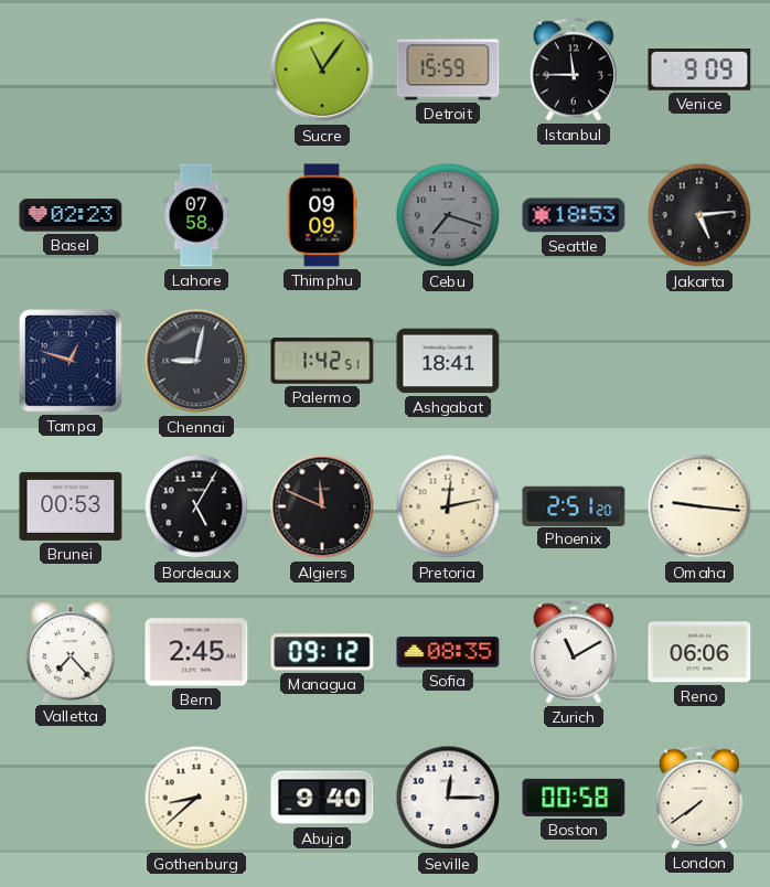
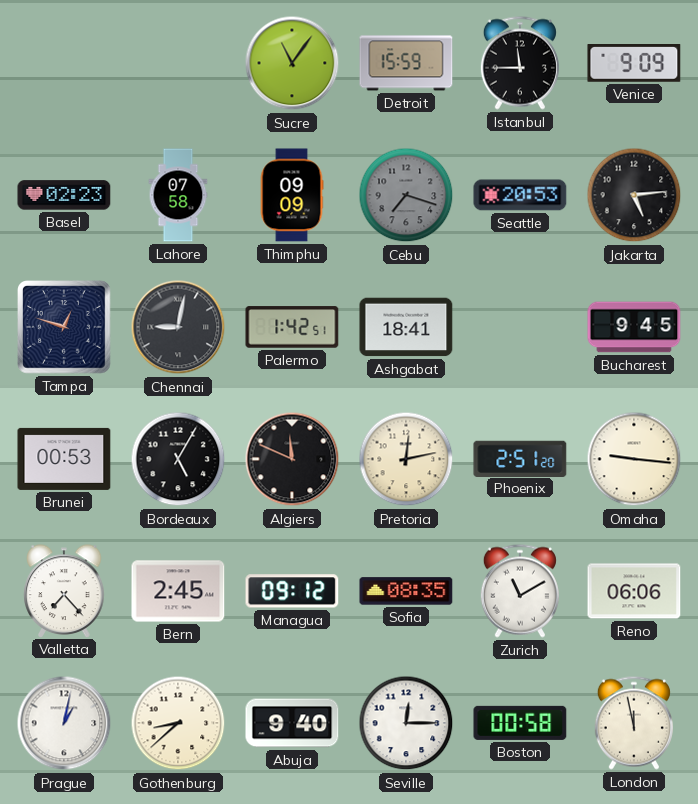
Seattle: 18:53 -> 20:53 (520, 195)
Bucharest: none -> 9:45 (634, 327)
Prague: none -> 1:02 (64, 723)
London: 7:39 -> 11:58 (634, 723)
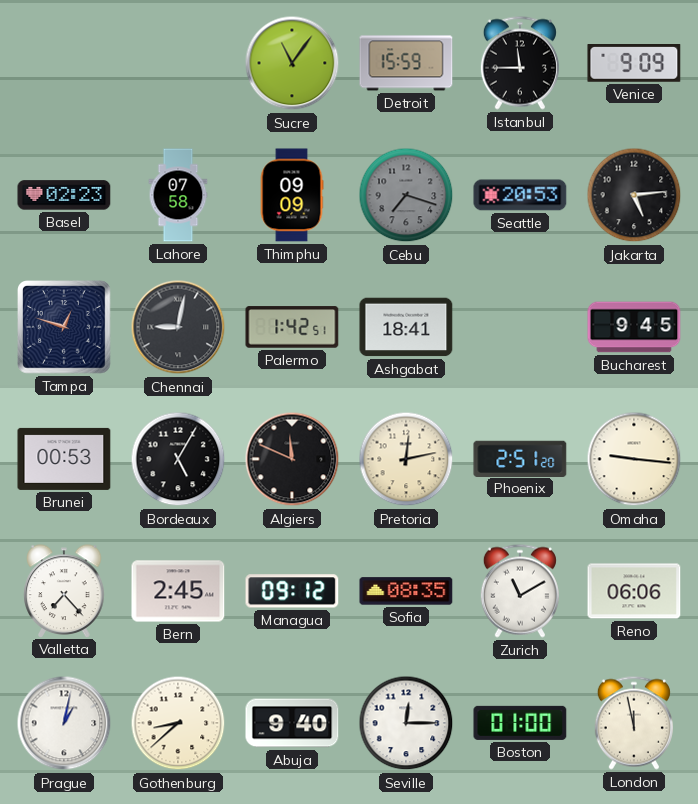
Boston: 00:58 -> 01:00 (520, 723)
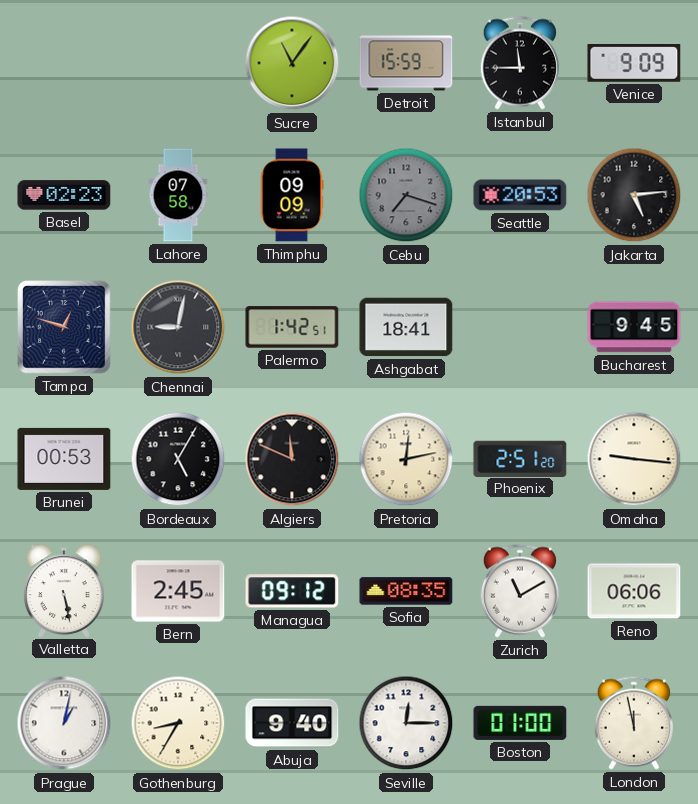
Valletta: 7:23 -> 5:28 (64, 591)
Gothenburg: 8:38 -> 8:35 (178, 723)
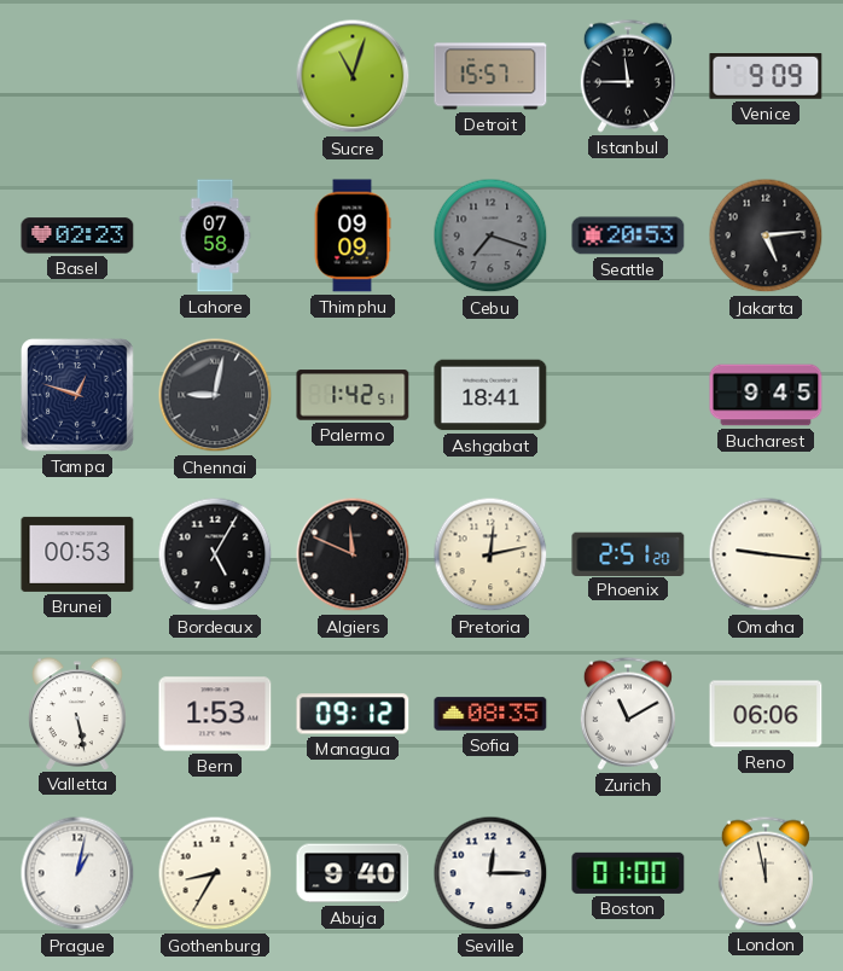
Sucre: 11:06 -> 11:03 (353, 76)
Detroit: 15:59 -> 15:57 (490, 76)
Bern: 2:45 -> 1:53 (215, 714)
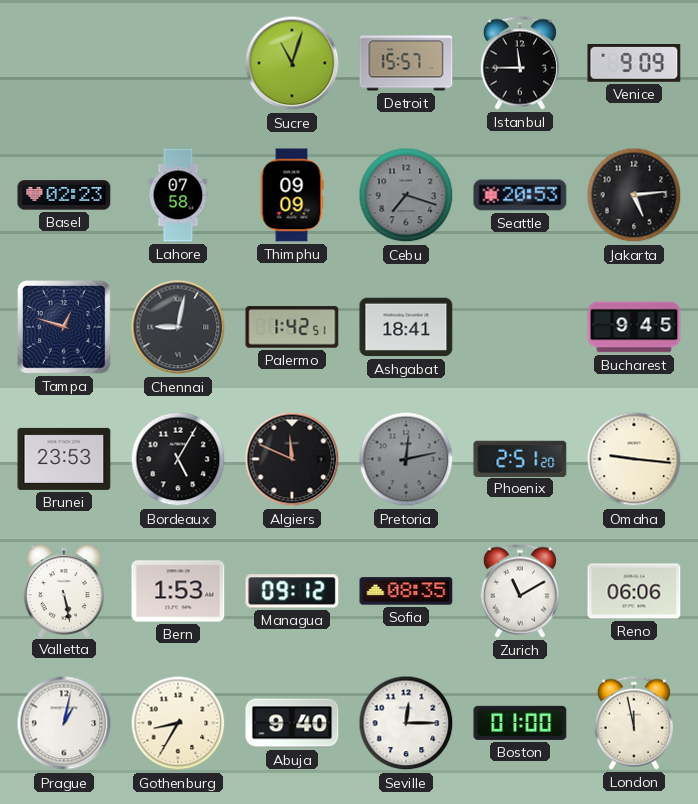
Brunei: 00:53 -> 23:53 (64, 459)
Pretoria dial: cream -> grey (406, 459)
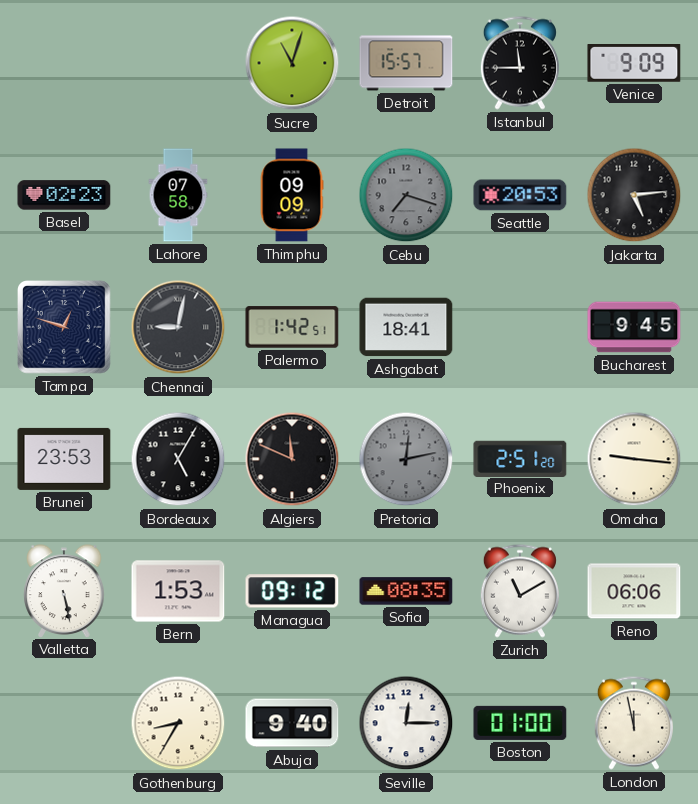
Prague: 1:02 -> none (64, 723)
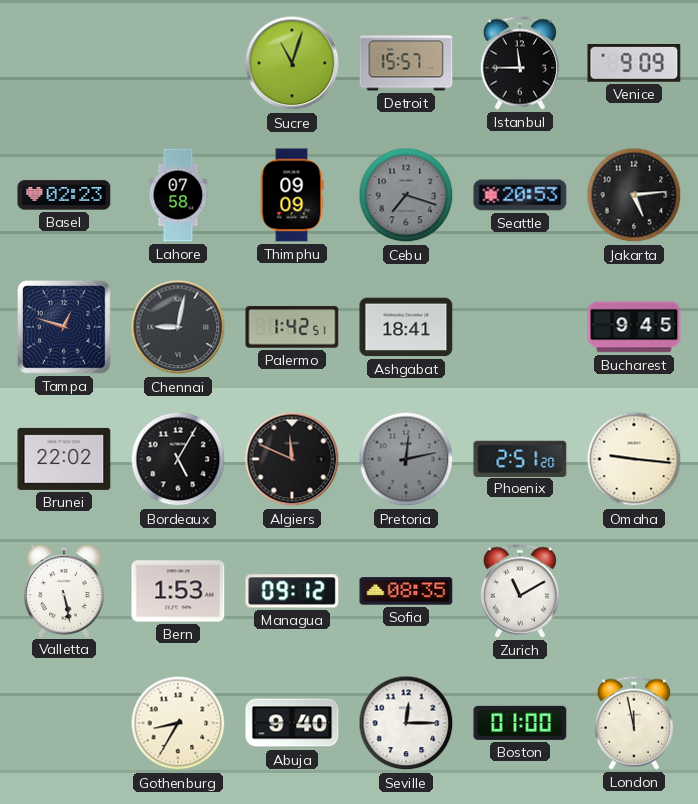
Brunei: 23:53 -> 22:02 (64, 459)
Reno: 06:06 -> none (634, 591)
